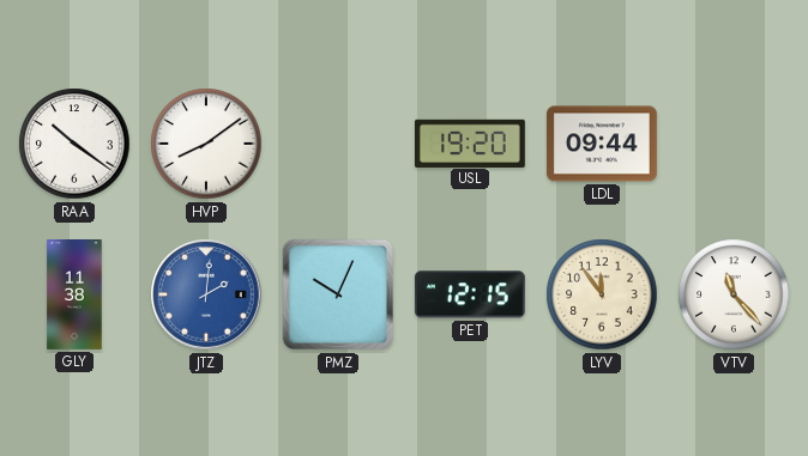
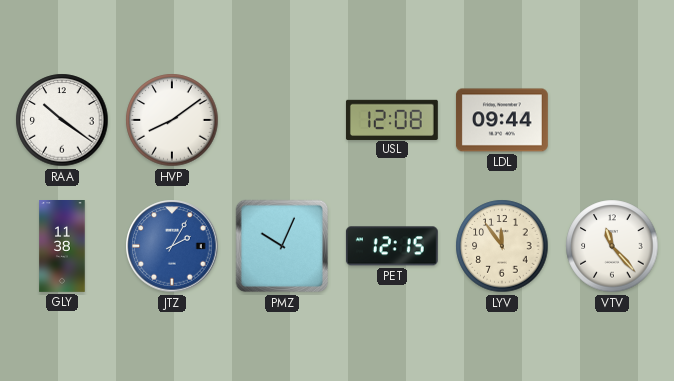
USL: 19:20 -> 12:08 (392, 119)
JTZ: 2:01 -> 2:05 (172, 246)
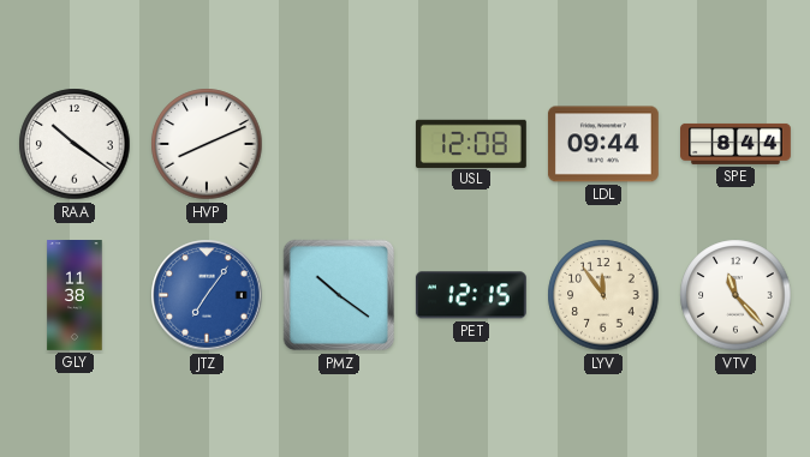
HVP: 8:09 -> 8:11 (207, 144)
SPE: none -> 8:44 (737, 144)
JTZ: 2:05 -> 7:06 (207, 295)
PMZ: 10:04 -> 10:21 (339, 295)
